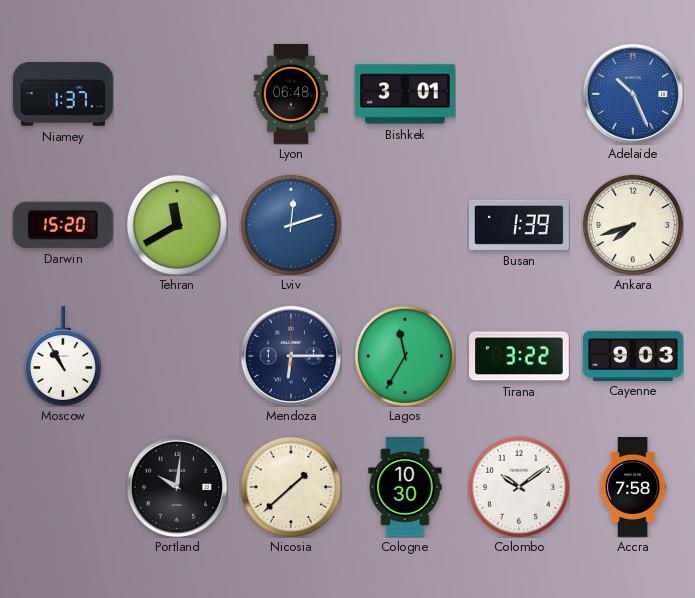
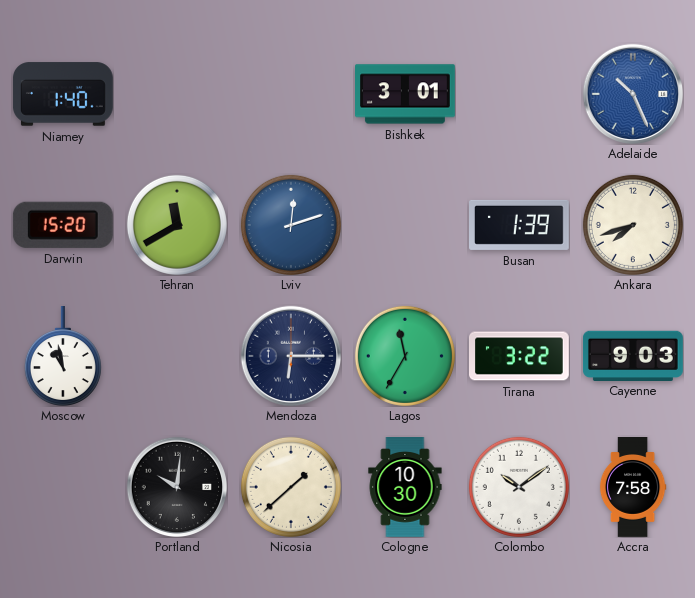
Niamey: 1:37 -> 1:40 (63, 94)
Lyon: 06:48 -> none (291, 95)
Moscow: 10:55 -> 10:58 (63, 356)
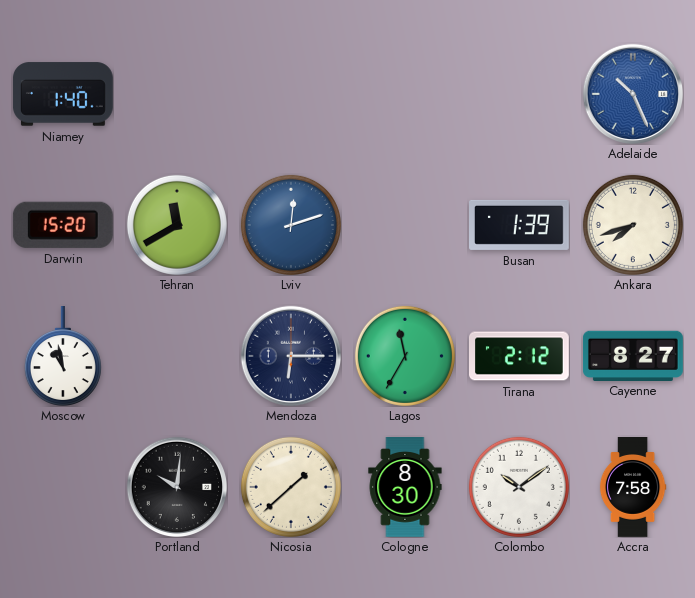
Bishkek: 3:01 -> none (406, 94)
Tirana: 3:22 -> 2:12 (520, 356)
Cayenne: 9:03 -> 8:27 (633, 355)
Cologne: 10:30 -> 8:30 (405, 488)
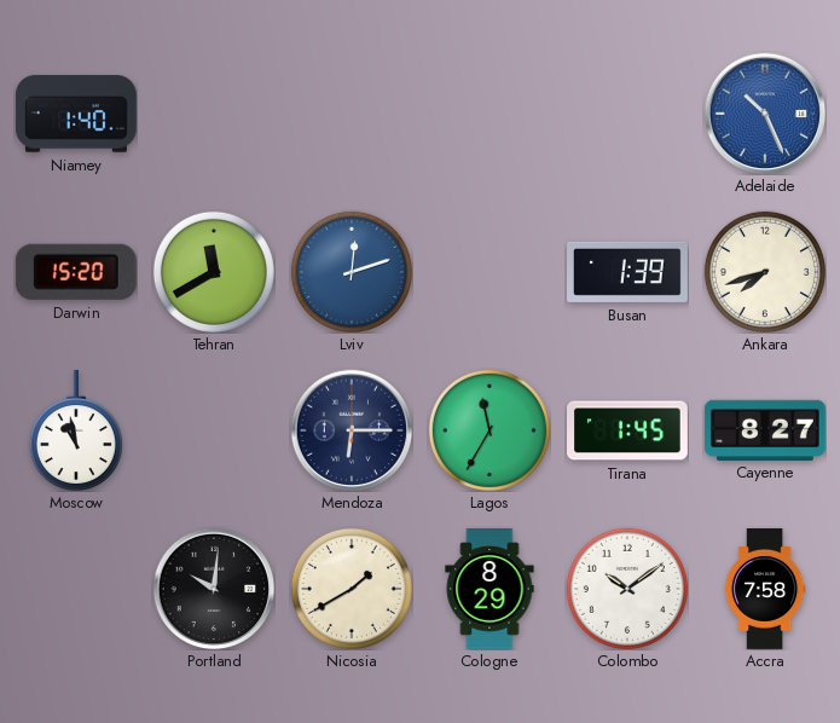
Tirana: 2:12 -> 1:45 (628, 430)
Nicosia: 1:38 -> 1:40 (352, 589)
Cologne: 8:30 -> 8:29 (489, 590)
